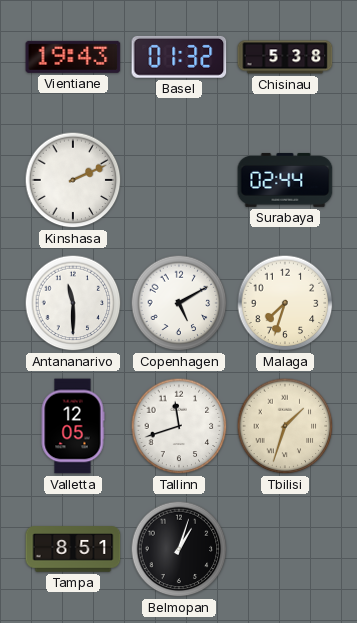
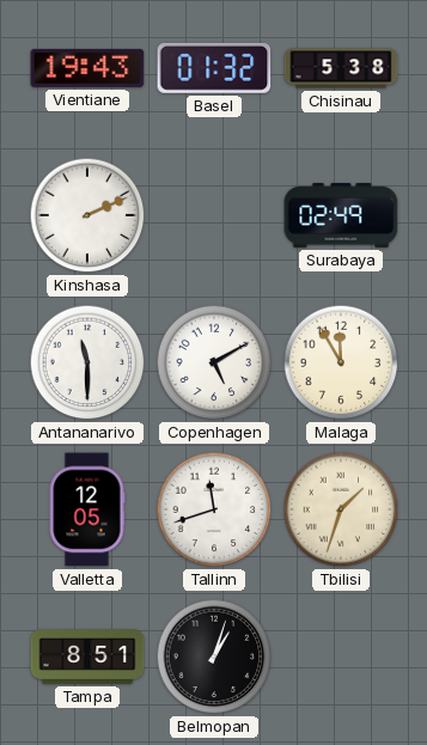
Surabaya: 02:44 -> 02:49 (341, 215)
Malaga: 7:33 -> 11:55 (341, 362)
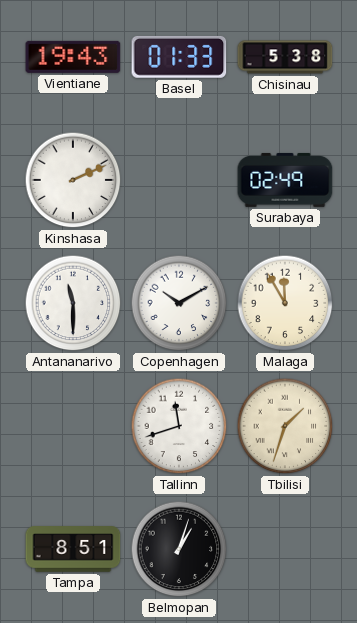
Basel: 01:32 -> 01:33 (179, 57)
Copenhagen: 5:10 -> 10:10 (179, 303)
Valletta: 12:05 -> none (87, 509)
